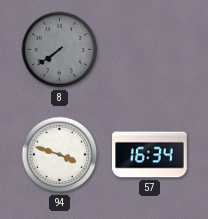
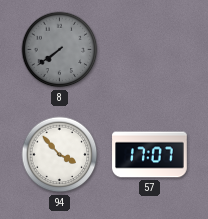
94: 3:48 -> 3:53 (60, 155)
57: 16:34 -> 17:07 (150, 155)
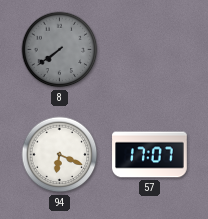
94: 3:53 -> 6:19 (60, 155)
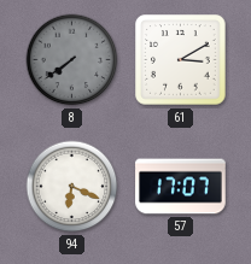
61: none -> 3:10 (181, 60)
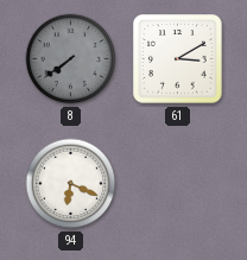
57: 17:07 -> none (181, 187)
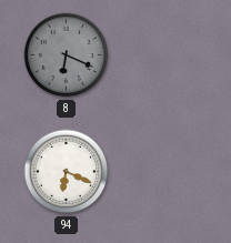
8: 7:39 -> 6:19 (67, 55)
61: 3:10 -> none (178, 59)
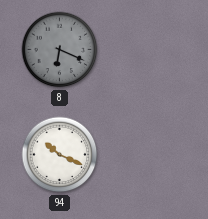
94: 6:19 -> 10:19 (60, 155)
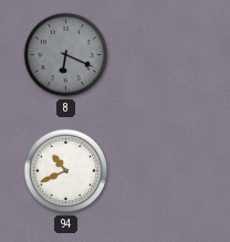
94: 10:19 -> 10:41 (66, 171)
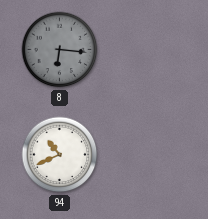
8: 6:19 -> 6:16 (60, 50)
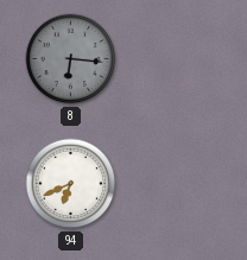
94: 10:41 -> 6:41 (71, 184)
